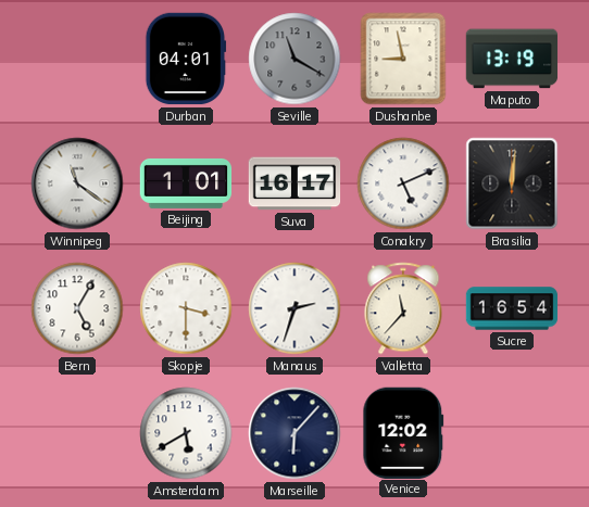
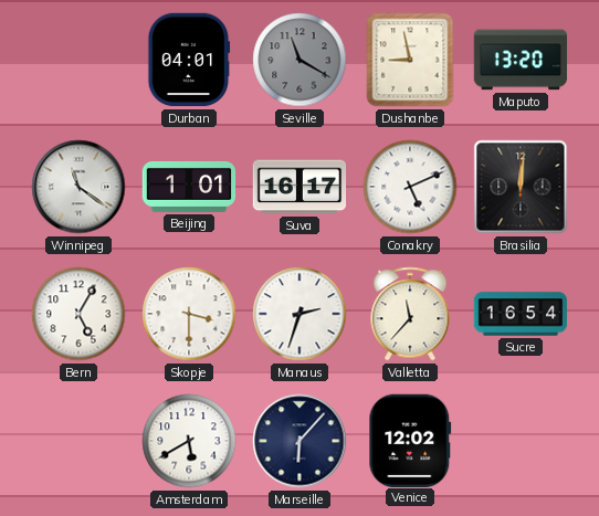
Maputo: 13:19 -> 13:20 (521, 60)
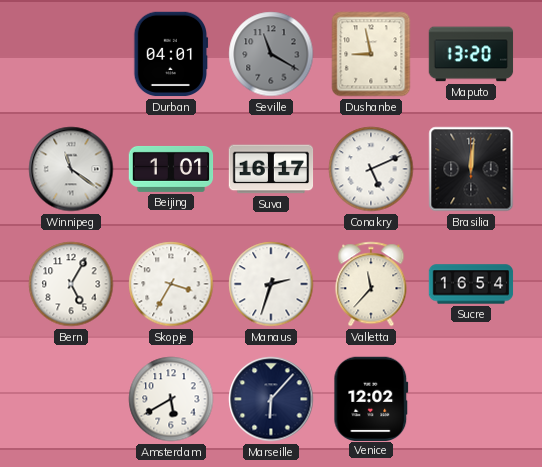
Skopje: 3:30 -> 3:35 (171, 284)
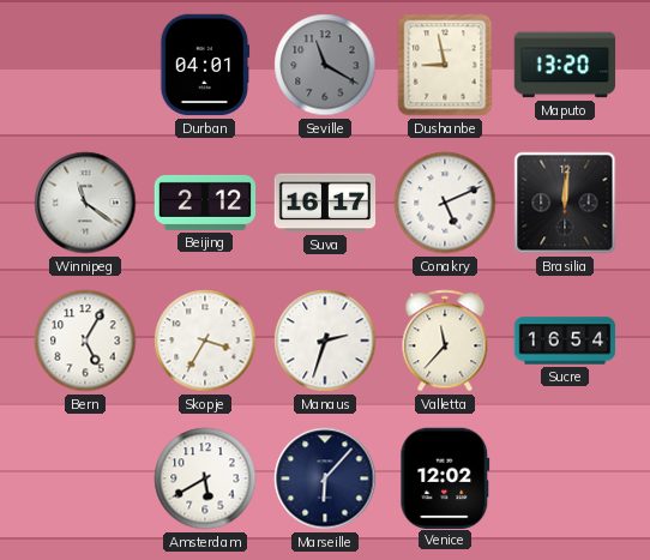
Beijing: 1:01 -> 2:12 (205, 203)
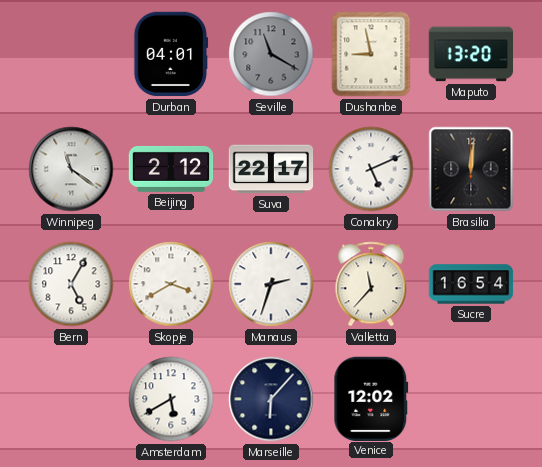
Suva: 16:17 -> 22:17 (271, 169)
Skopje: 3:35 -> 3:40 (171, 284)
